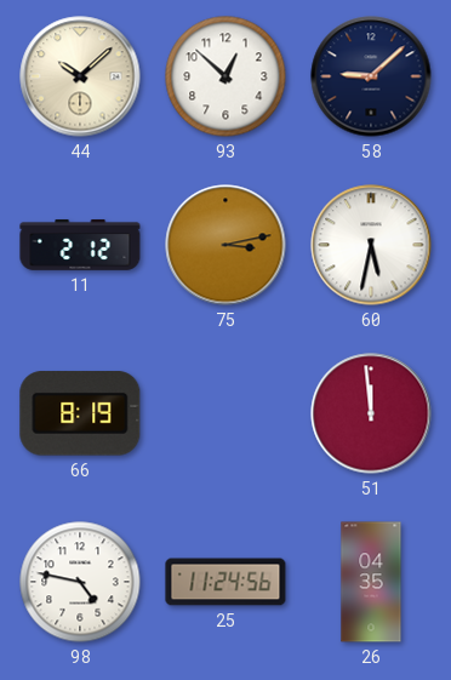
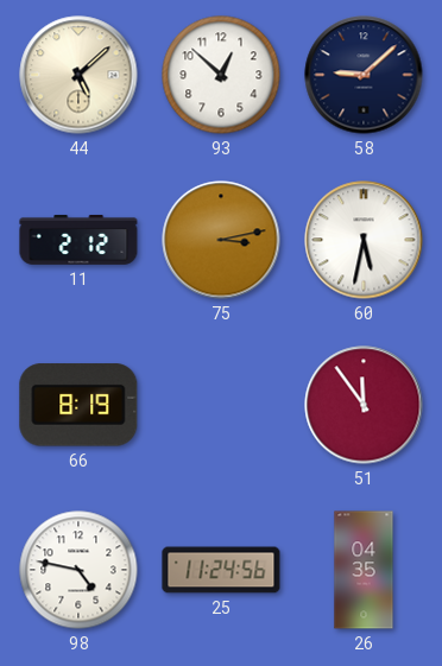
44: 10:08 -> 5:08 (78, 75)
51: 11:59 -> 11:54 (364, 405)
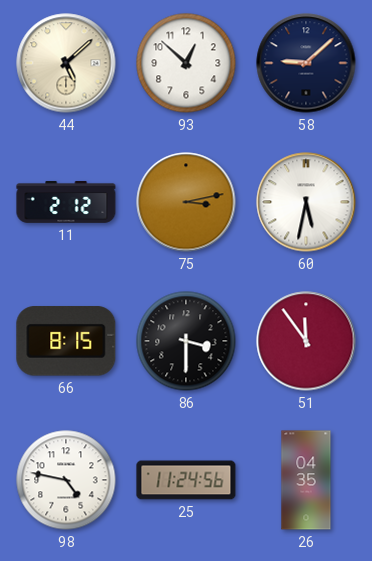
66: 8:19 -> 8:15 (66, 341)
86: none -> 3:30 (186, 341)
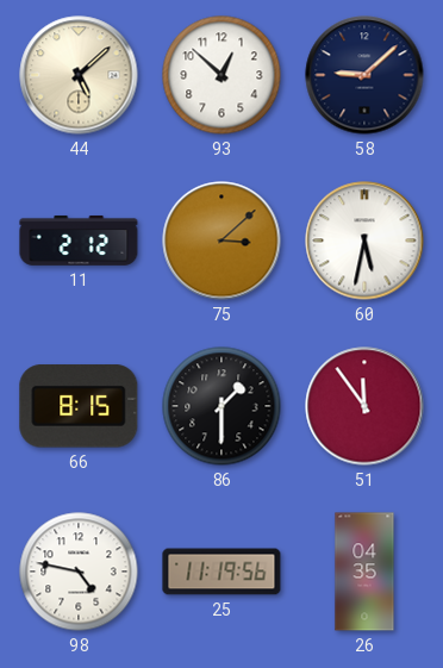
75: 3:13 -> 3:08 (221, 241)
86: 3:30 -> 1:30 (221, 406)
25: 11:24 -> 11:19 (221, 572)
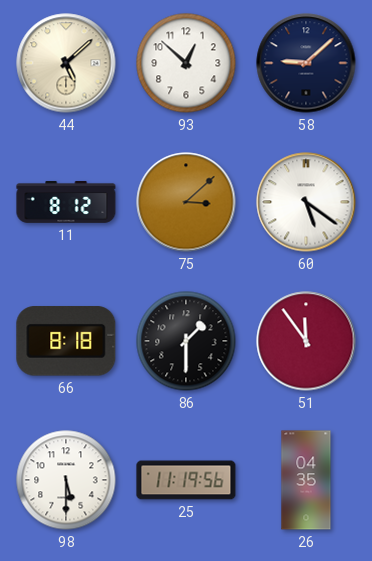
11: 2:12 -> 8:12 (66, 202)
60: 5:32 -> 5:21 (306, 202)
66: 8:15 -> 8:18 (66, 341)
98: 4:47 -> 5:30 (66, 480)
